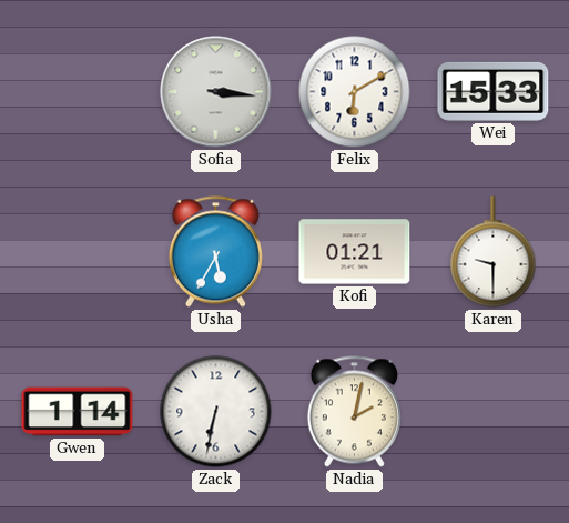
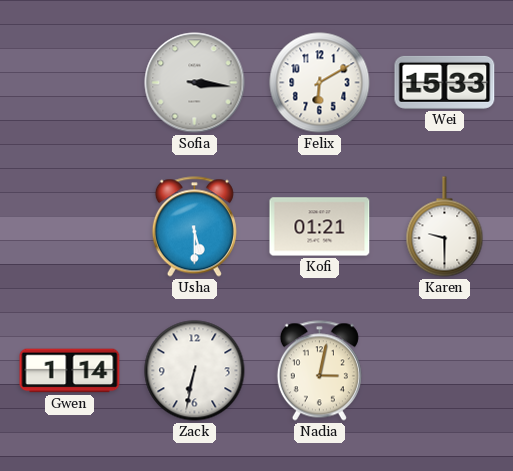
Usha: 5:35 -> 5:30 (194, 227)
Nadia: 2:02 -> 3:02 (319, 371)
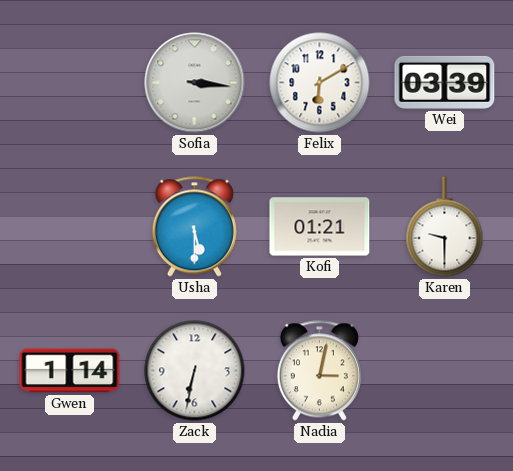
Wei: 15:33 -> 03:39 (445, 82)
